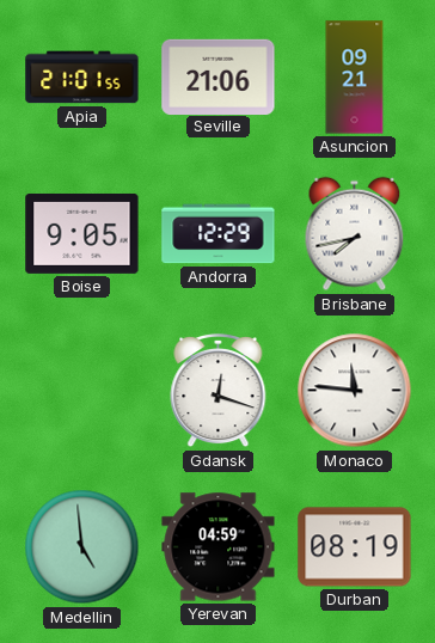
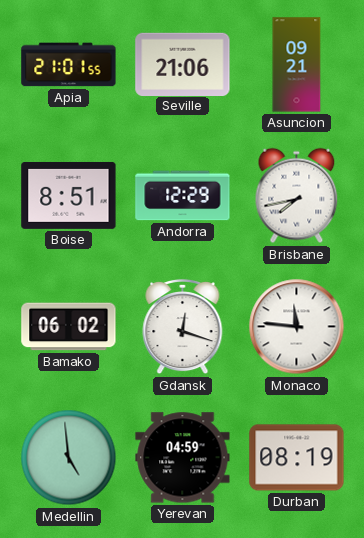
Boise: 9:05 -> 8:51 (69, 195)
Bamako: none -> 06:02 (69, 327)
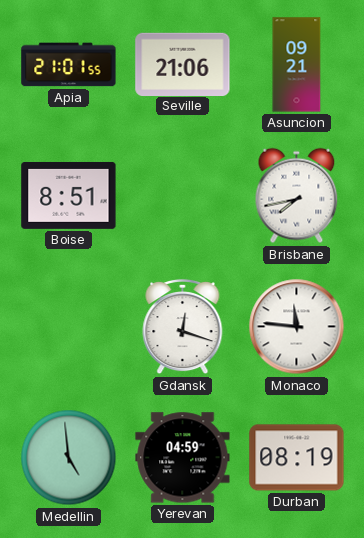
Andorra: 12:29 -> none (183, 196)
Bamako: 06:02 -> none (69, 327)
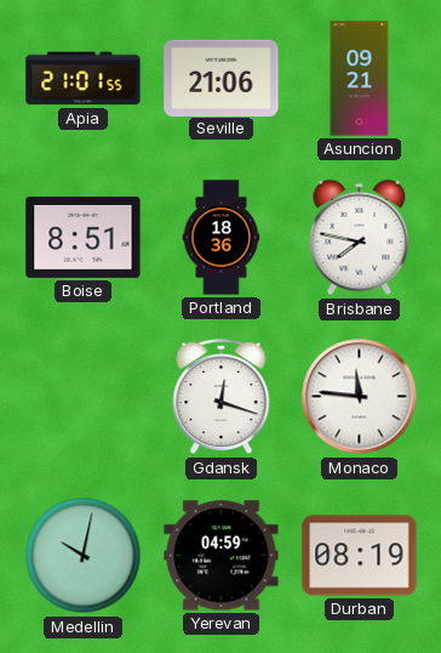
Portland: none -> 18:36 (222, 238)
Brisbane: 7:43 -> 7:47 (360, 238)
Medellin: 4:59 -> 10:02 (84, 556)
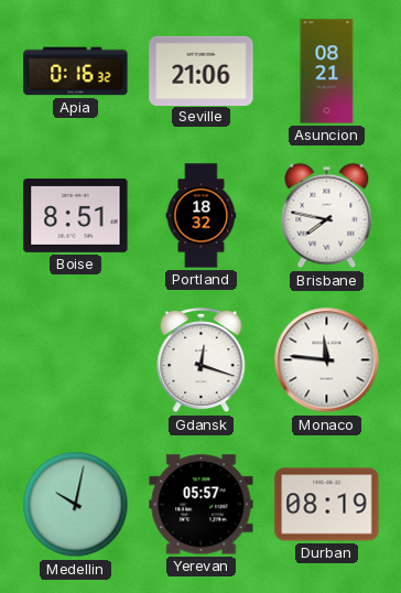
Apia: 21:01 -> 0:16 (76, 72)
Asuncion: 09:21 -> 08:21 (327, 72)
Portland: 18:36 -> 18:32 (202, 216)
Yerevan: 04:59 -> 05:57 (202, 505)
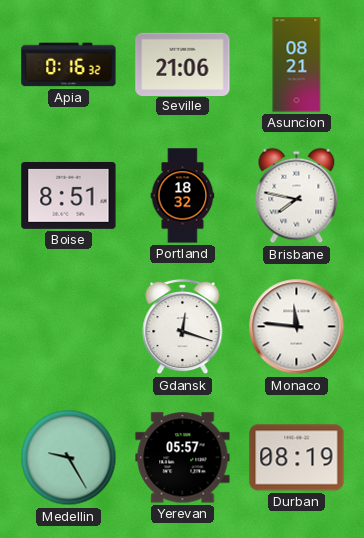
Medellin: 10:02 -> 9:25 (69, 458)
